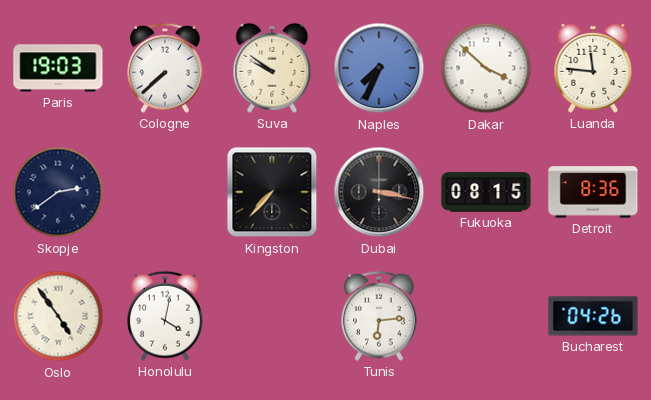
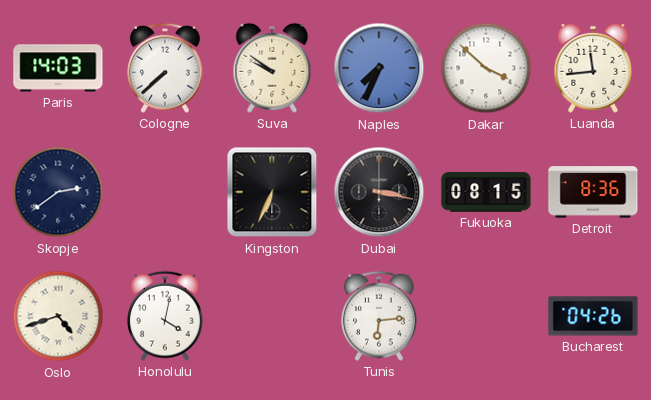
Paris: 19:03 -> 14:03 (58, 68)
Luanda: 11:46 -> 11:44 (593, 68)
Kingston: 7:37 -> 6:34 (272, 192)
Oslo: 4:54 -> 4:42 (58, 316)
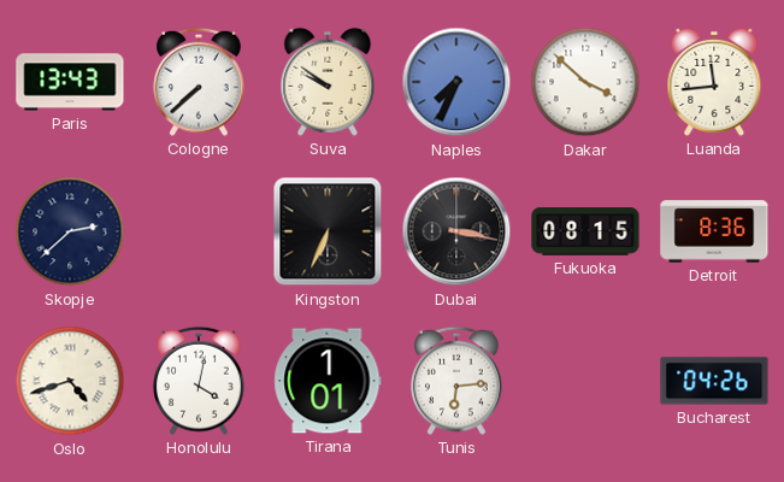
Paris: 14:03 -> 13:43 (70, 82)
Skopje: 2:39 -> 2:38 (70, 231)
Tirana: none -> 1:01 (328, 381)
